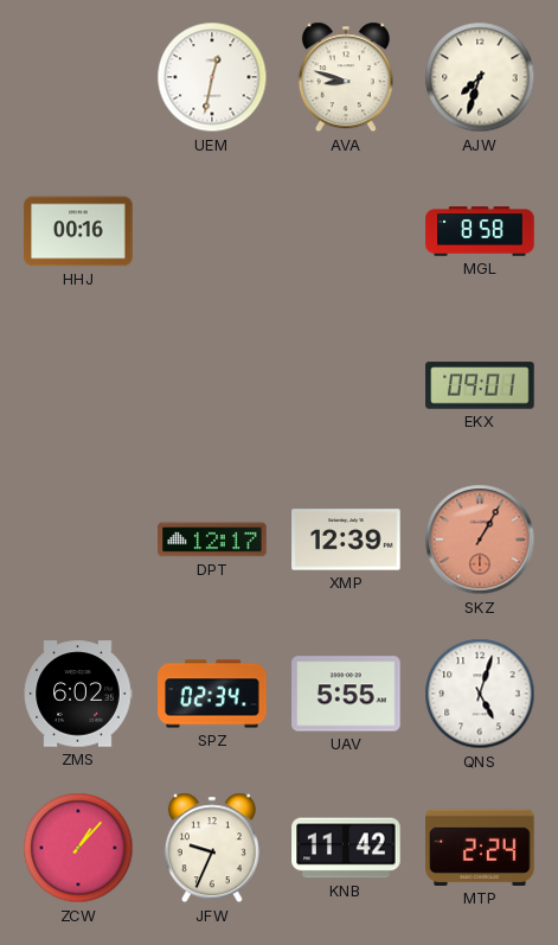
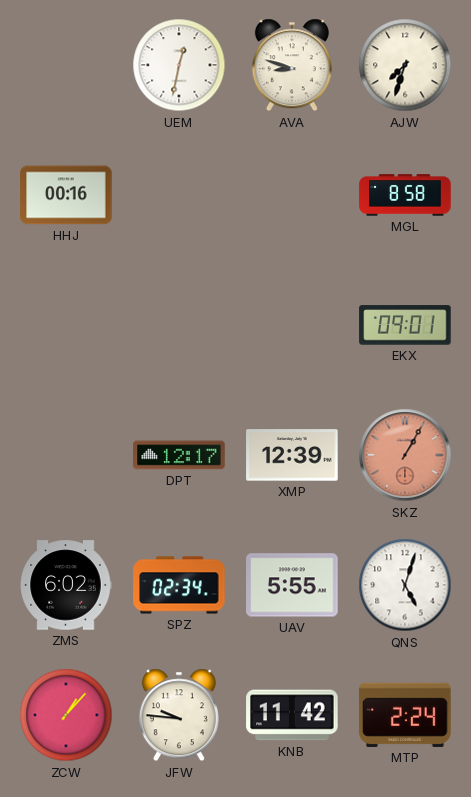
JFW: 9:34 -> 9:46 (179, 715)
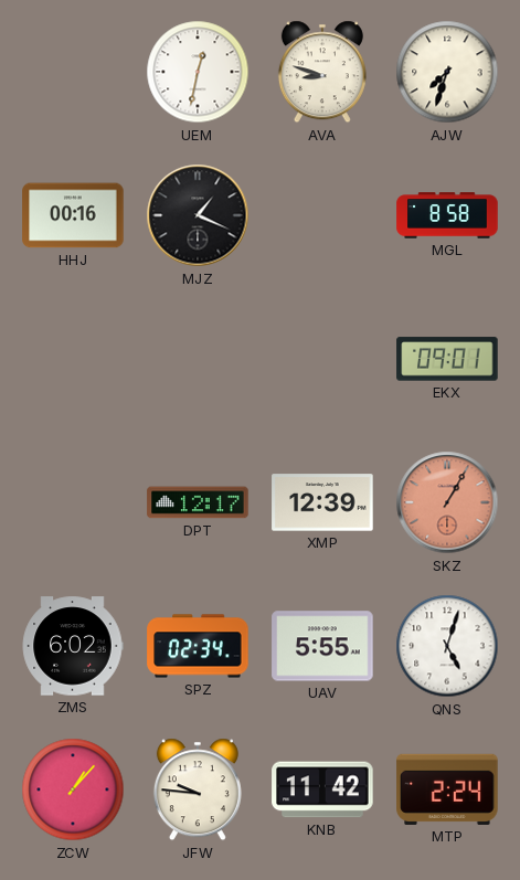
MJZ: none -> 1:19 (198, 215)
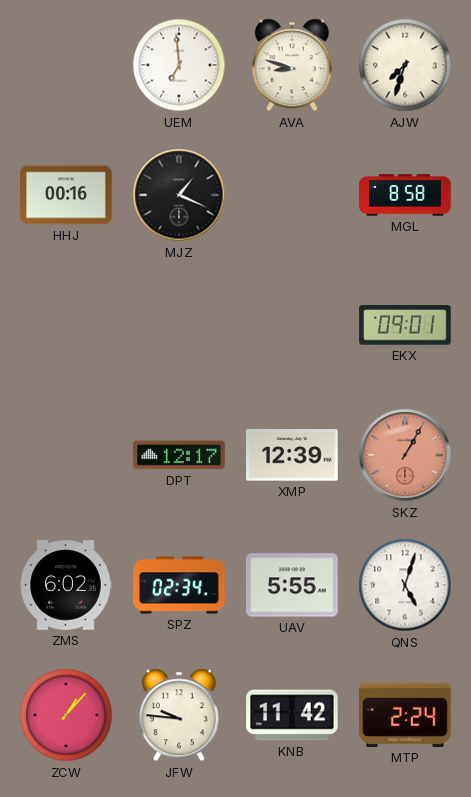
UEM: 12:32 -> 6:59 (179, 65)
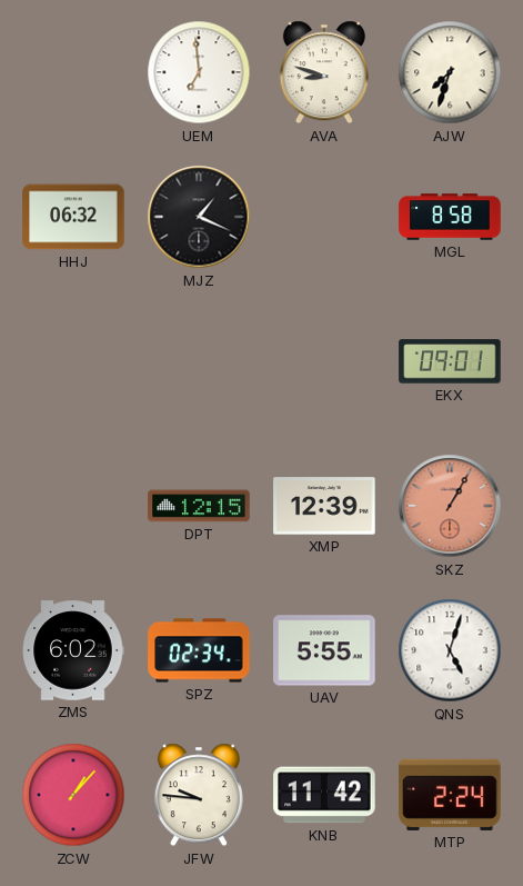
HHJ: 00:16 -> 06:32 (73, 217)
DPT: 12:17 -> 12:15 (199, 506)
